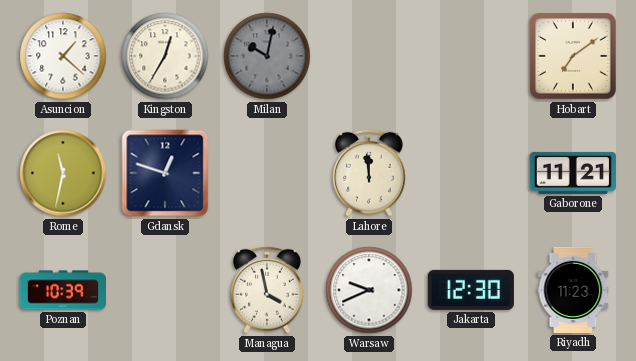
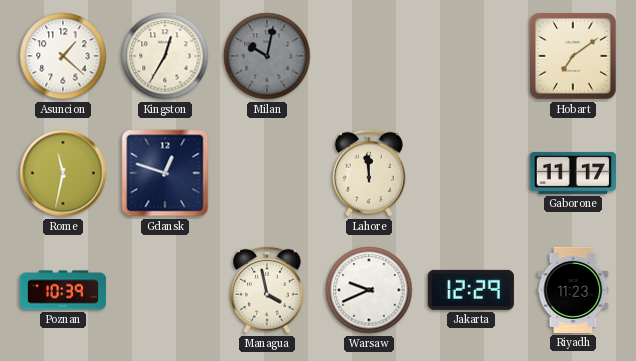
Gaborone: 11:21 -> 11:17 (573, 173)
Jakarta: 12:30 -> 12:29 (471, 290)
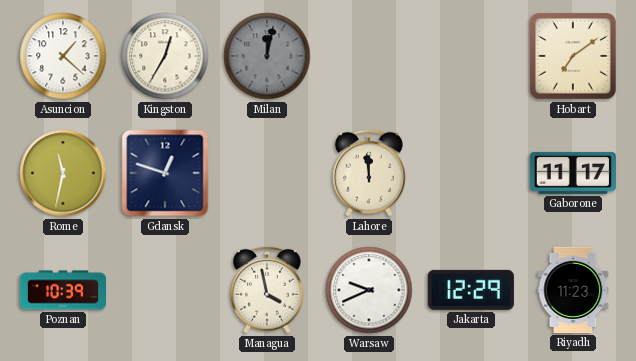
Milan: 10:02 -> 12:02 (267, 56)
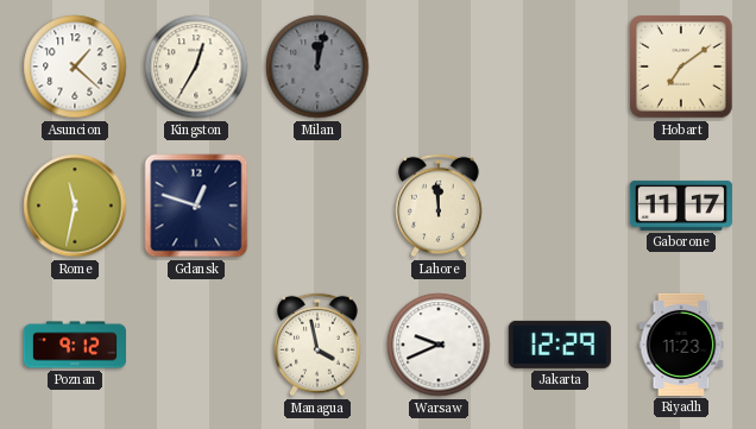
Poznan: 10:39 -> 9:12 (74, 345)
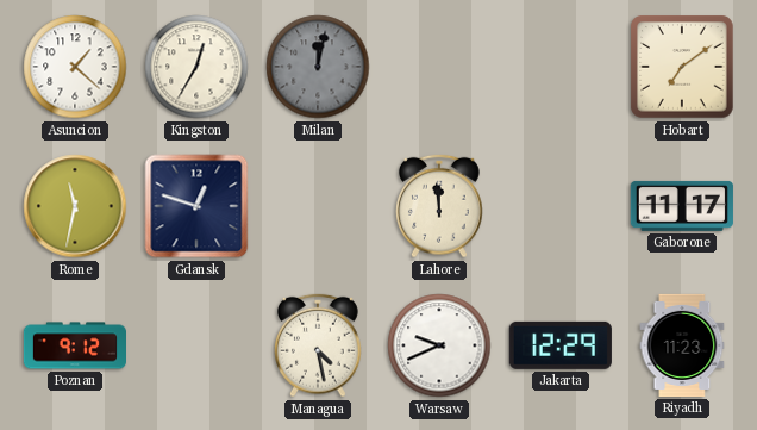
Managua: 3:58 -> 4:28 (319, 345)
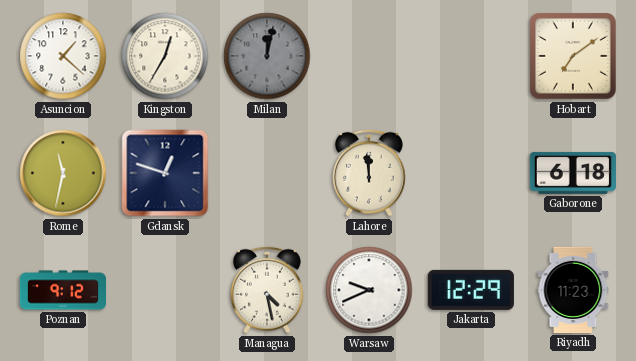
Gaborone: 11:17 -> 6:18 (573, 173)
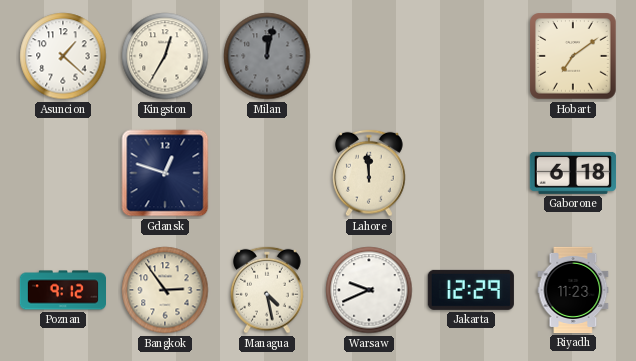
Rome: 11:32 -> none (63, 173)
Bangkok: none -> 2:54 (165, 290)
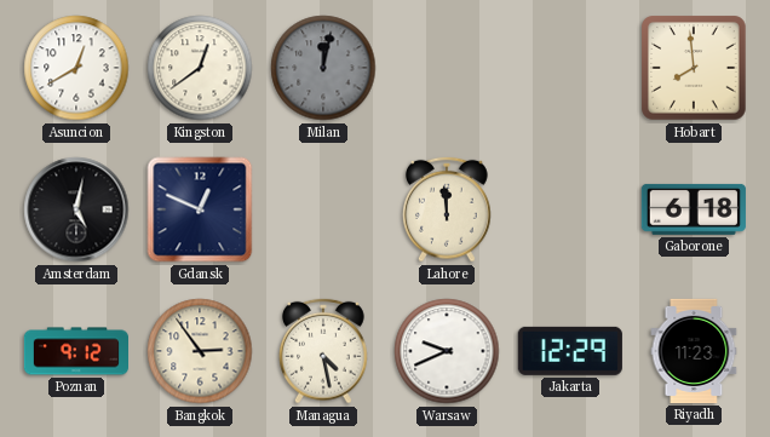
Asuncion: 1:22 -> 12:40 (76, 68)
Kingston: 12:35 -> 12:39 (200, 68)
Hobart: 7:09 -> 7:59 (694, 68)
Amsterdam: none -> 5:02 (76, 209)
Gdansk: 12:48 -> 12:49 (200, 209)
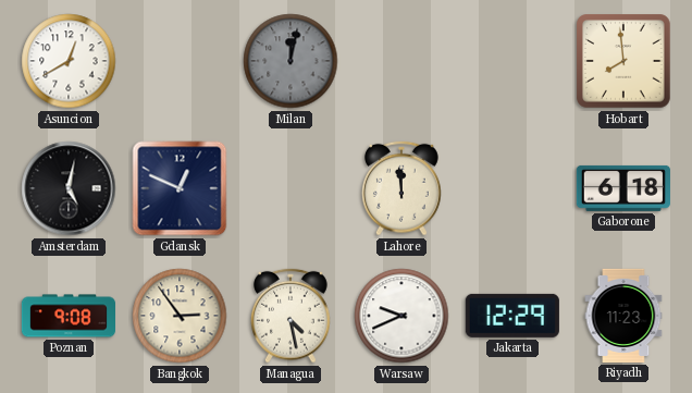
Kingston: 12:39 -> none (200, 68)
Poznan: 9:12 -> 9:08 (67, 316)
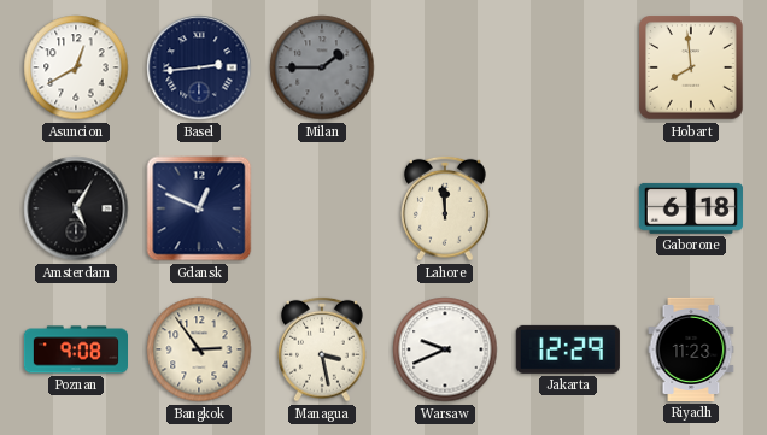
Basel: none -> 2:44 (199, 67)
Milan: 12:02 -> 1:45 (322, 67)
Amsterdam: 5:02 -> 5:05 (76, 208)
Managua: 4:28 -> 3:28 (323, 349)
